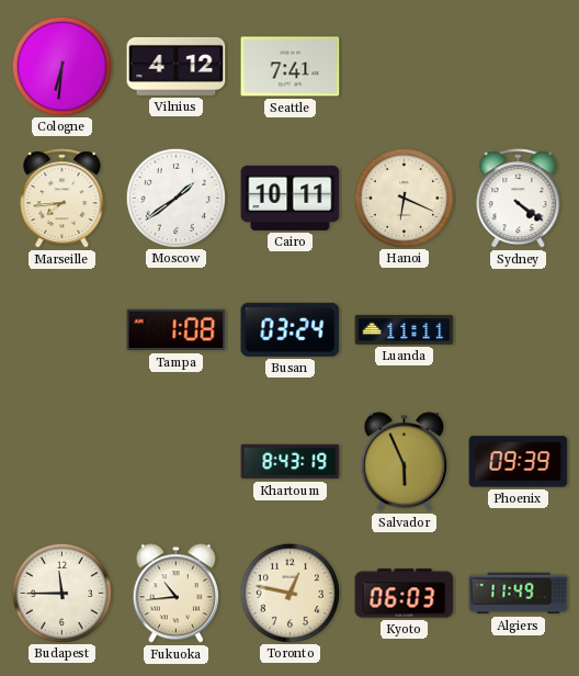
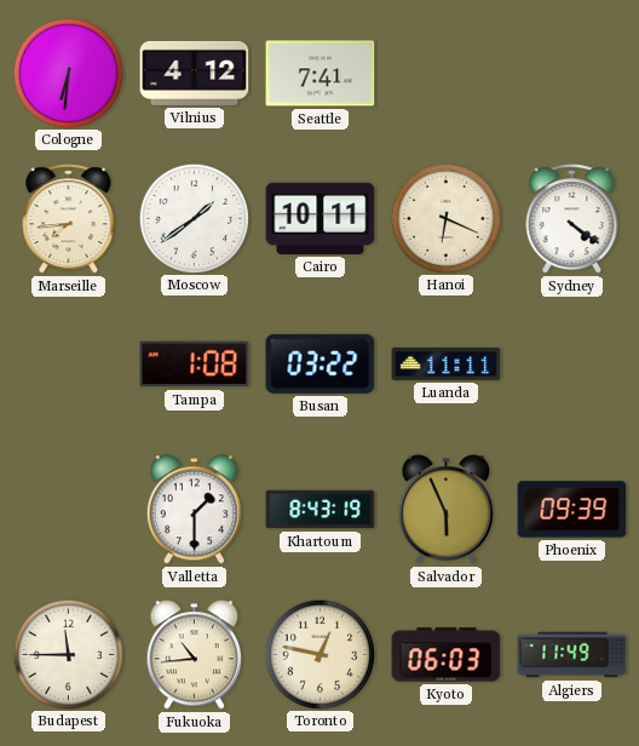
Busan: 03:24 -> 03:22 (321, 363)
Valletta: none -> 1:30 (194, 510)
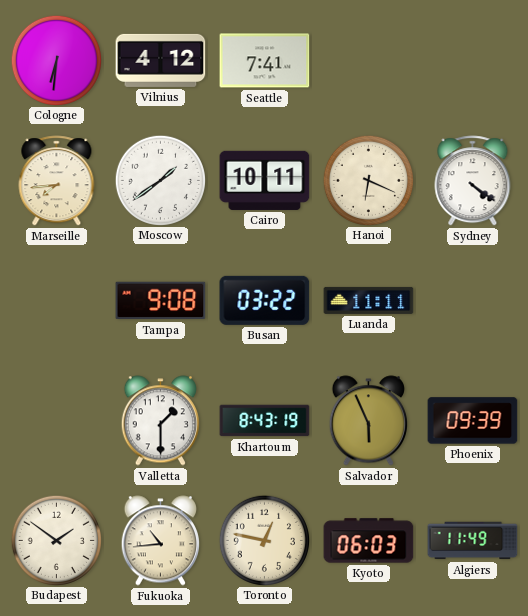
Tampa: 1:08 -> 9:08 (161, 301)
Budapest: 11:45 -> 1:51 (56, 540)
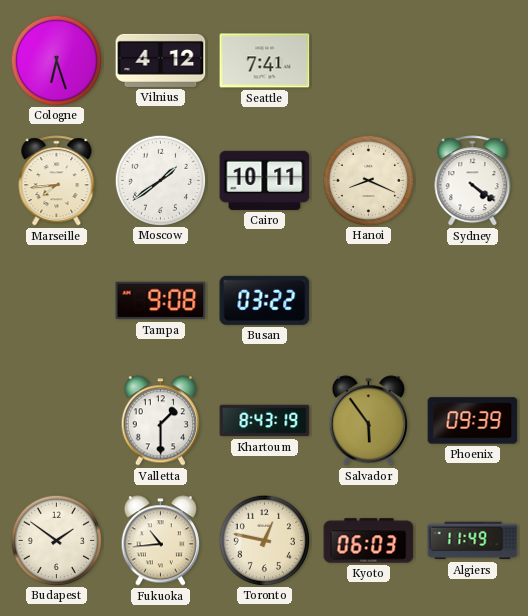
Cologne: 6:31 -> 6:27 (56, 60)
Hanoi: 6:19 -> 8:19 (368, 180)
Luanda: 11:11 -> none (369, 300)
Salvador: 5:56 -> 5:54 (368, 421)
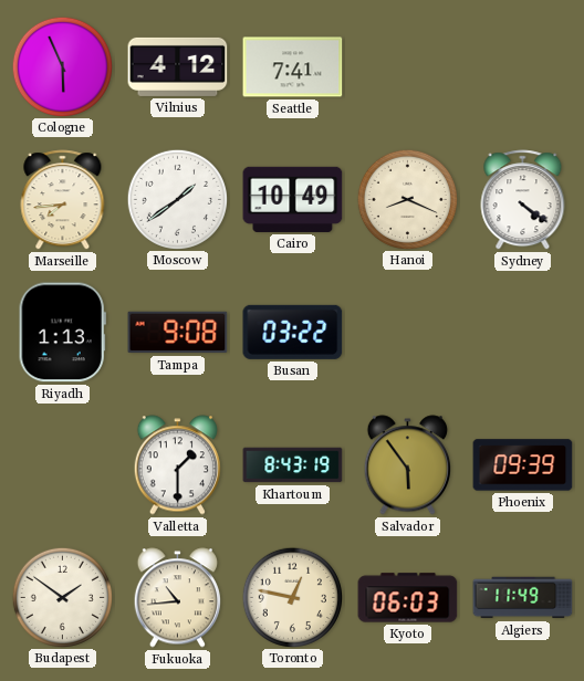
Cologne: 6:27 -> 5:56 (62, 66)
Cairo: 10:11 -> 10:49 (293, 199)
Riyadh: none -> 1:13 (62, 333)
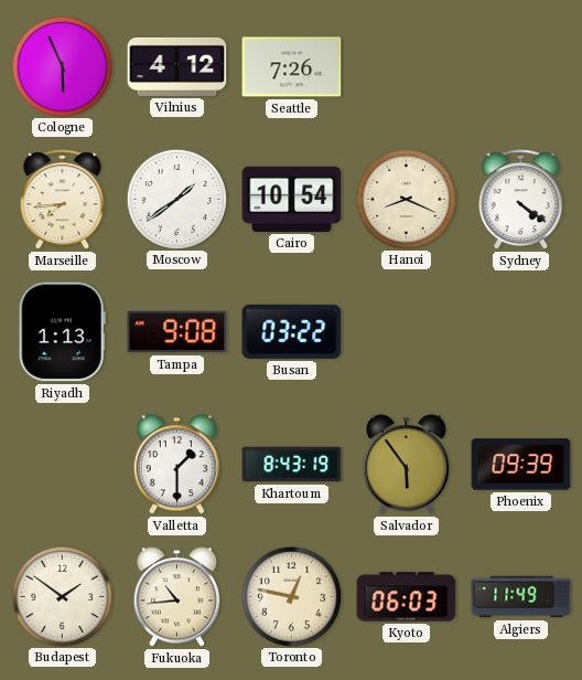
Seattle: 7:41 -> 7:26 (292, 67)
Cairo: 10:49 -> 10:54 (292, 199)
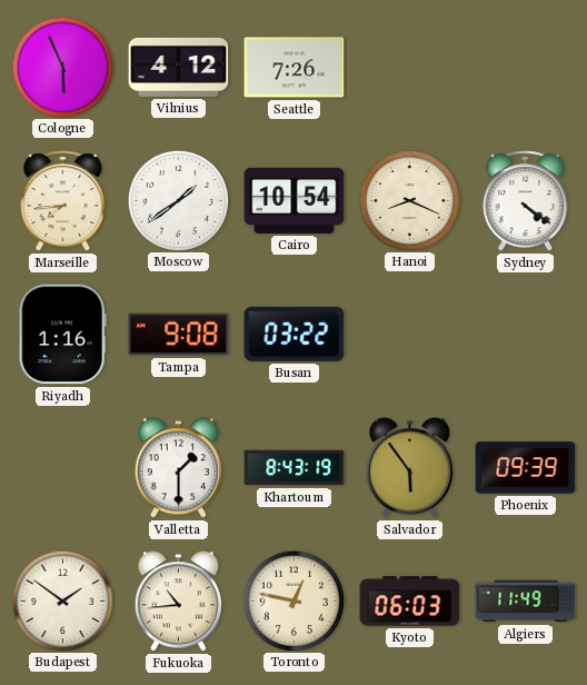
Riyadh: 1:13 -> 1:16 (62, 335)
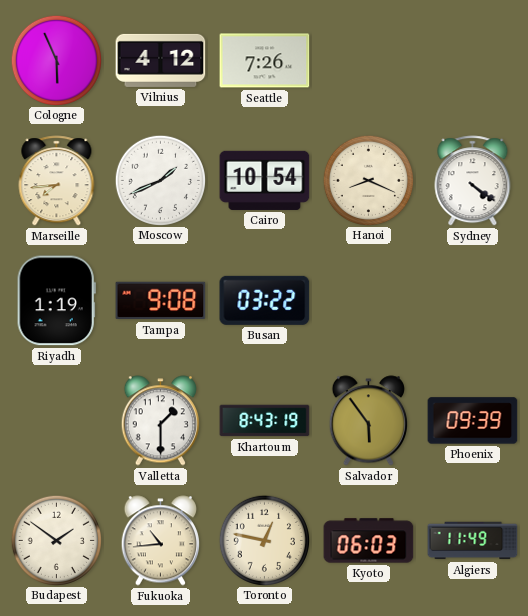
Moscow: 1:39 -> 1:41 (160, 180)
Riyadh: 1:16 -> 1:19 (56, 301)
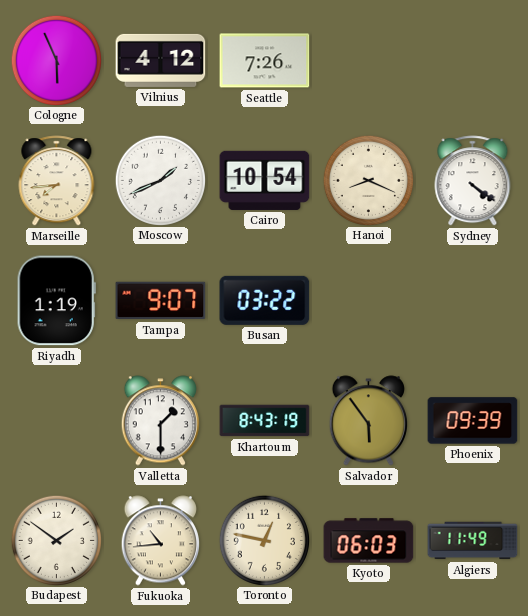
Tampa: 9:08 -> 9:07 (161, 301)
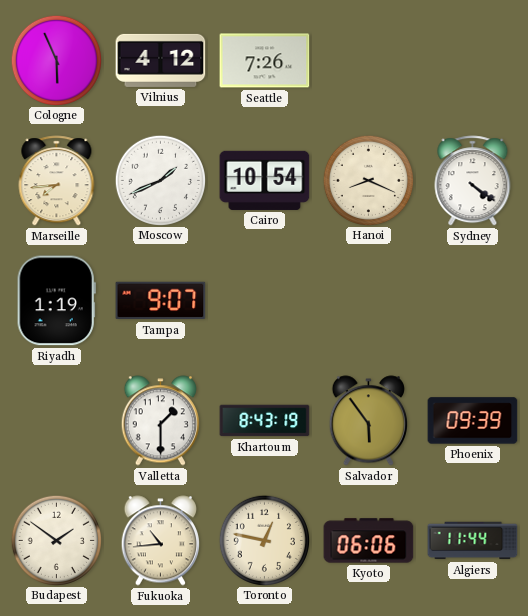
Busan: 03:22 -> none (265, 300)
Kyoto: 06:03 -> 06:06 (369, 541)
Algiers: 11:49 -> 11:44 (473, 541)
